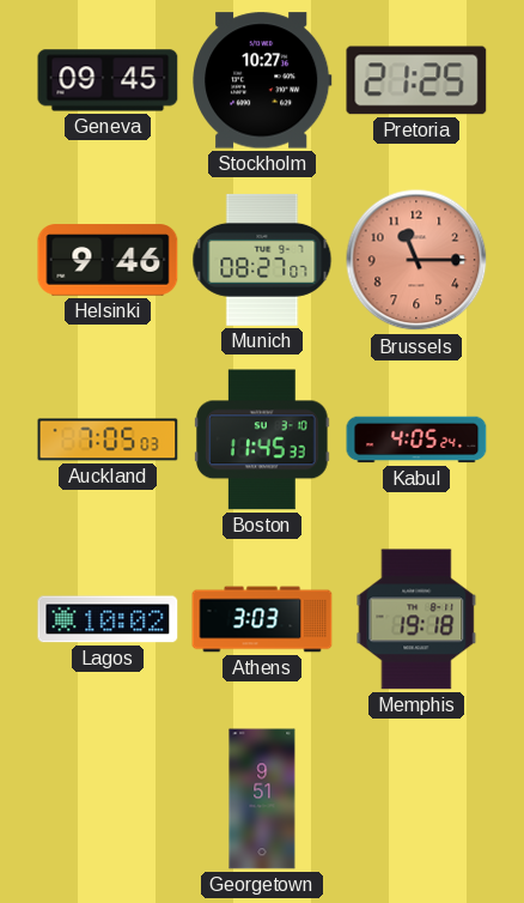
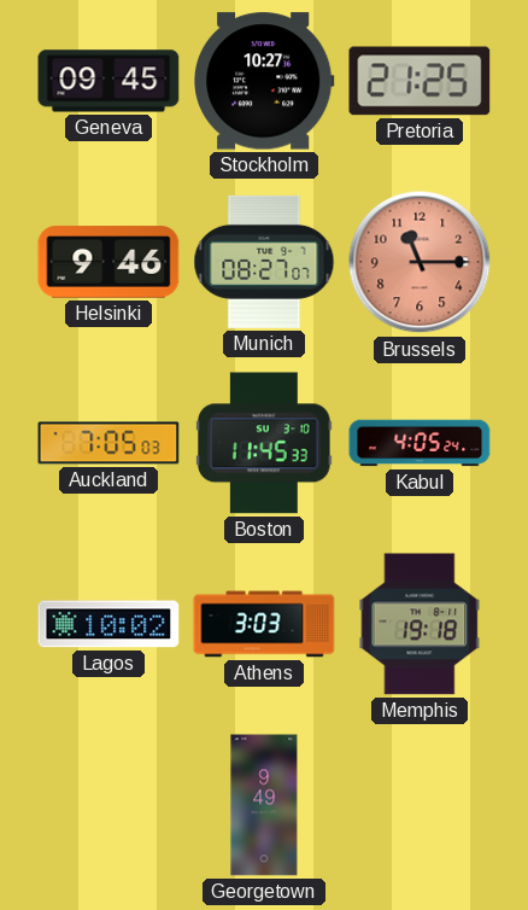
Georgetown: 9:51 -> 9:49 (264, 805)
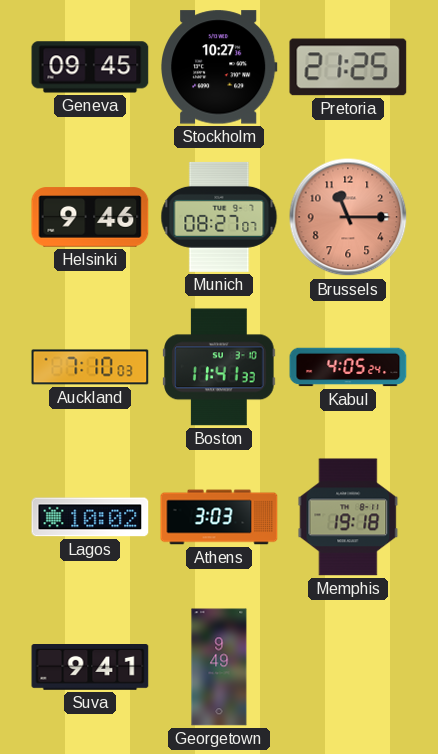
Auckland: 7:05 -> 7:10 (90, 367)
Boston: 11:45 -> 11:41 (219, 367)
Suva: none -> 9:41 (90, 668)
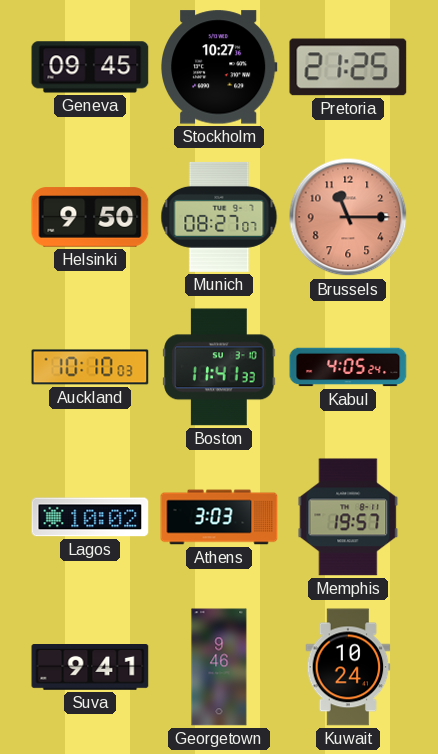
Helsinki: 9:46 -> 9:50 (90, 217)
Auckland: 7:10 -> 10:10 (90, 367)
Memphis: 19:18 -> 19:57 (348, 517)
Georgetown: 9:49 -> 9:46 (219, 667)
Kuwait: none -> 10:24 (348, 667)
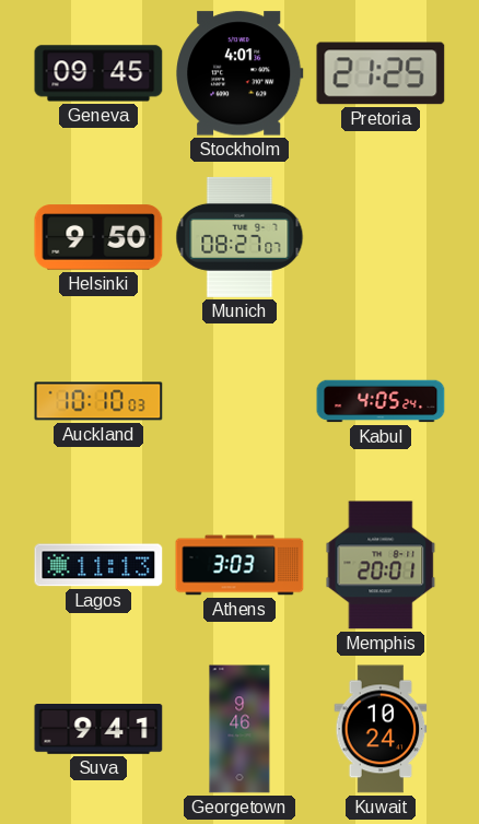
Stockholm: 10:27 -> 4:01 (241, 73)
Brussels: 11:15 -> none (348, 217)
Boston: 11:41 -> none (219, 367)
Lagos: 10:02 -> 11:13 (98, 565)
Memphis: 19:57 -> 20:01 (381, 565)
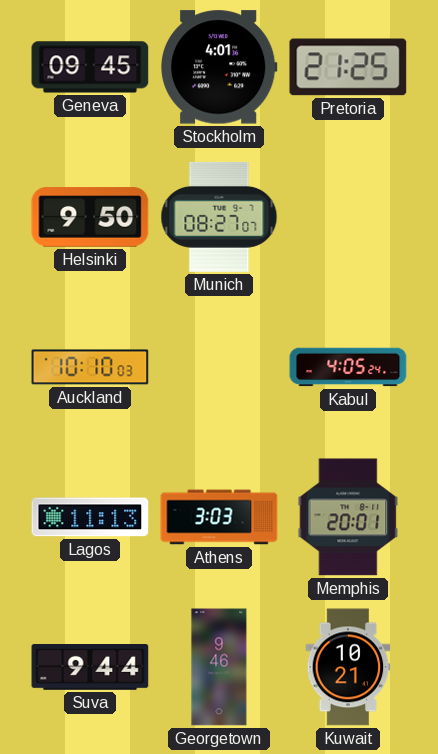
Suva: 9:41 -> 9:44 (90, 668)
Kuwait: 10:24 -> 10:21 (348, 667)
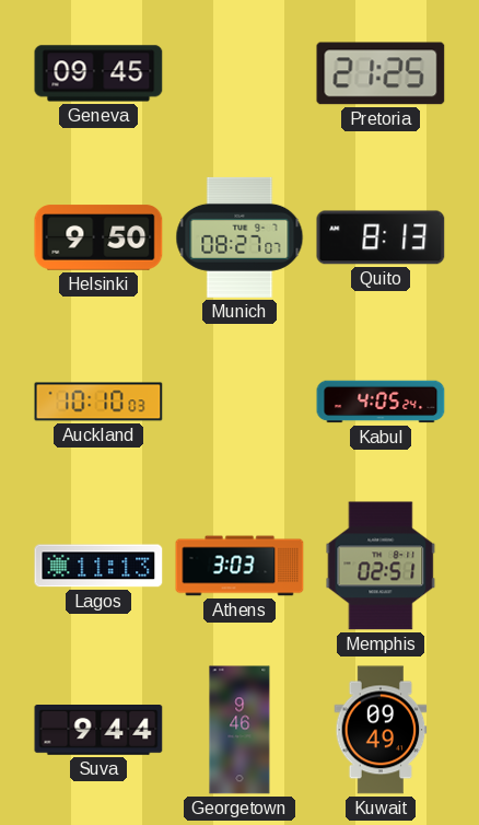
Stockholm: 4:01 -> none (220, 67)
Quito: none -> 8:13 (381, 237)
Memphis: 20:01 -> 02:51 (381, 566)
Kuwait: 10:21 -> 09:49 (381, 730)
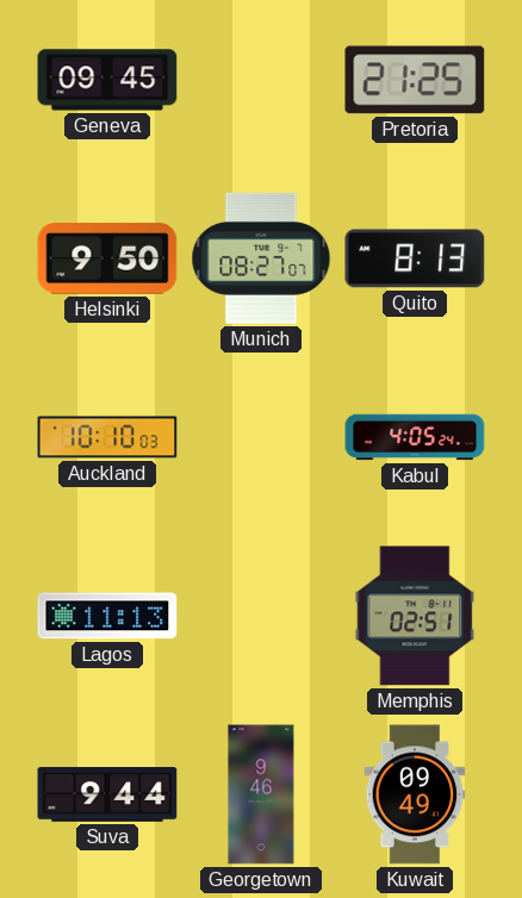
Athens: 3:03 -> none (240, 566)
